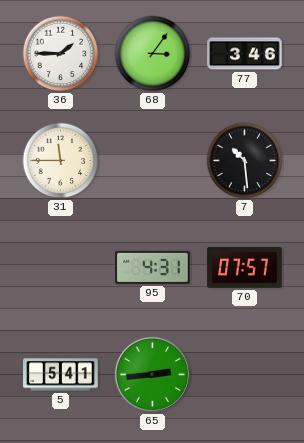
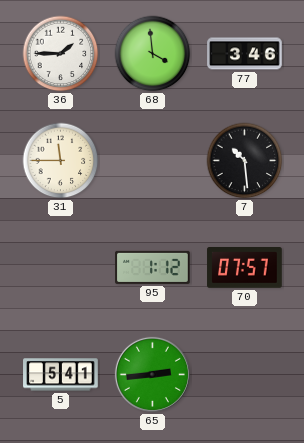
68: 3:06 -> 3:59 (153, 54)
95: 4:31 -> 1:12 (153, 267)
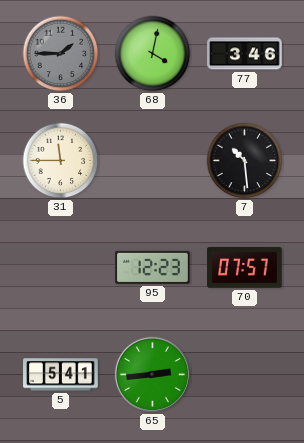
36 dial: white -> grey (61, 54)
68: 3:59 -> 4:02 (153, 54)
95: 1:12 -> 12:23 (153, 267)
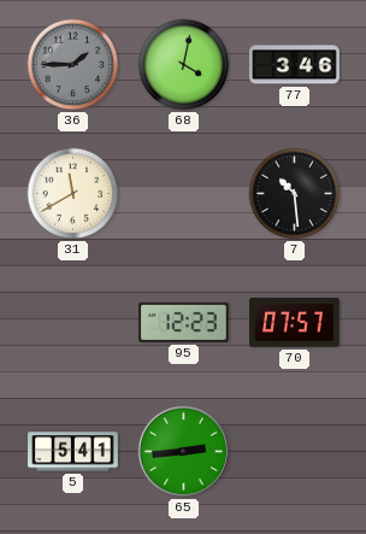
31: 11:45 -> 11:40 (73, 194)
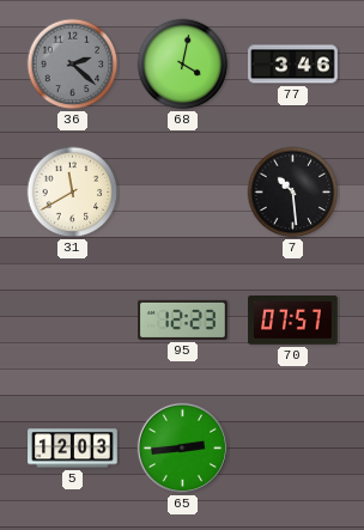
36: 1:45 -> 2:22 (73, 65)
5: 5:41 -> 12:03 (73, 449)
